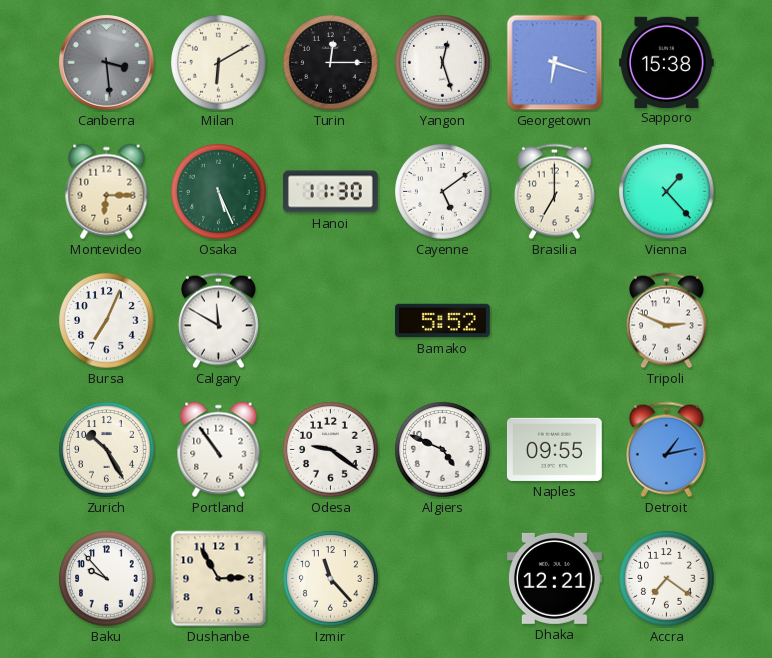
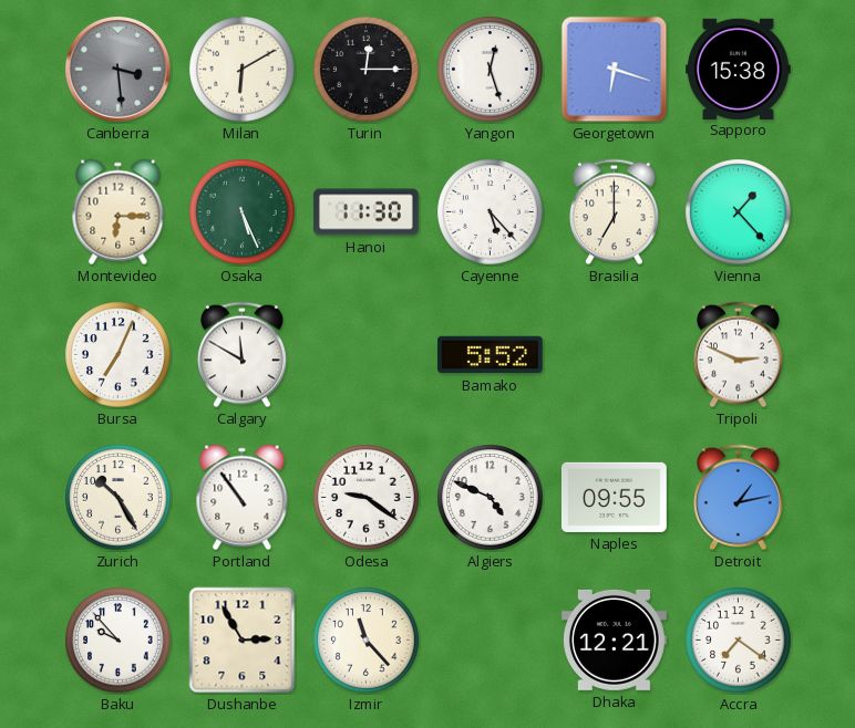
Cayenne: 5:09 -> 5:23 (491, 212)
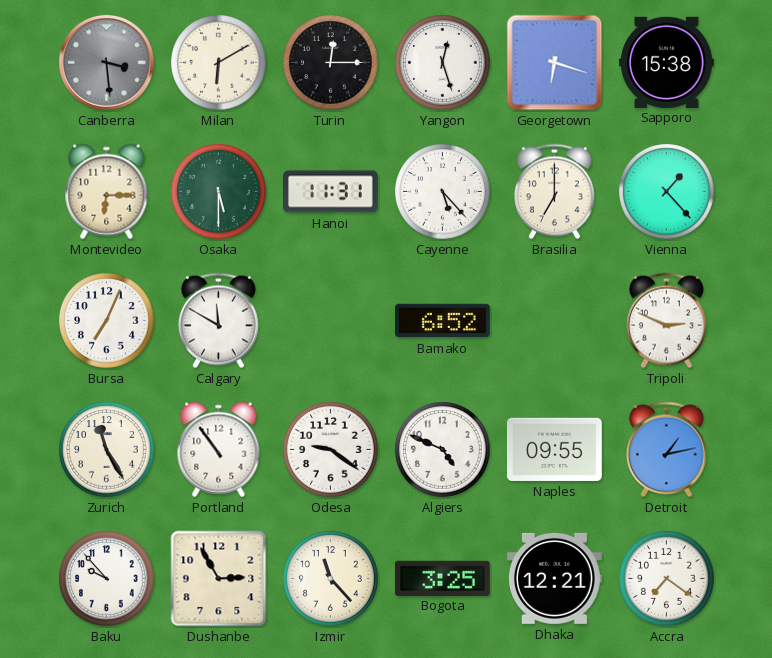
Osaka: 5:26 -> 5:30 (219, 192)
Hanoi: 11:30 -> 11:31 (331, 192)
Bamako: 5:52 -> 6:52 (443, 321)
Zurich: 10:25 -> 11:25 (107, 450)
Bogota: none -> 3:25 (442, 578)
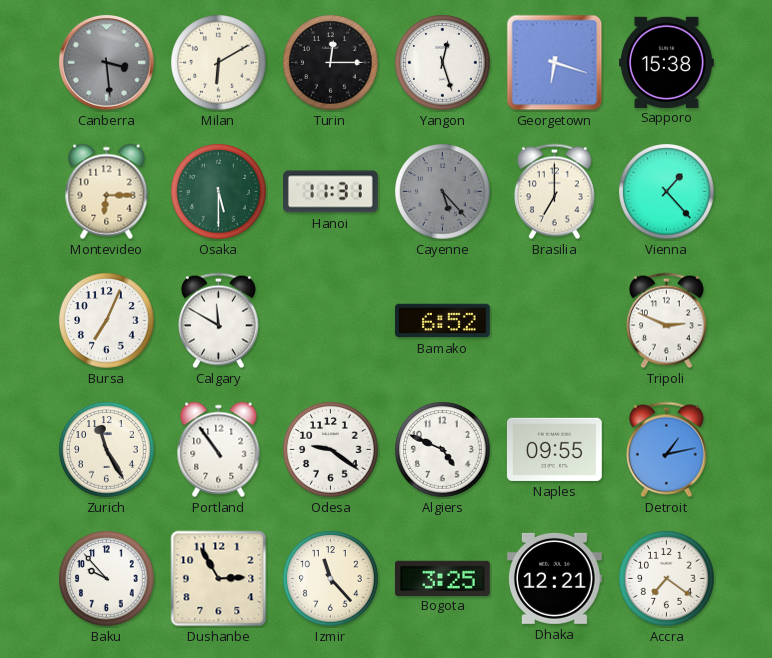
Cayenne dial: white -> grey (443, 192)
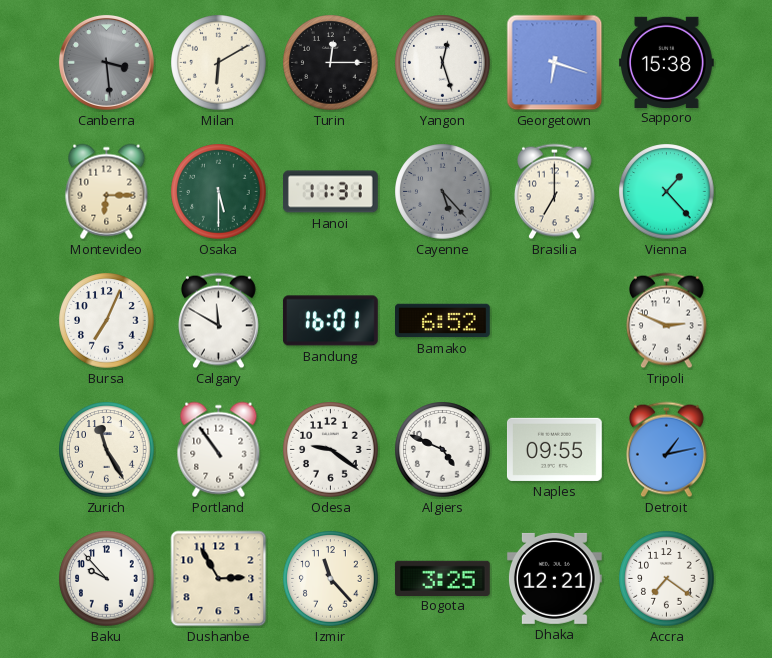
Bandung: none -> 16:01 (331, 321)
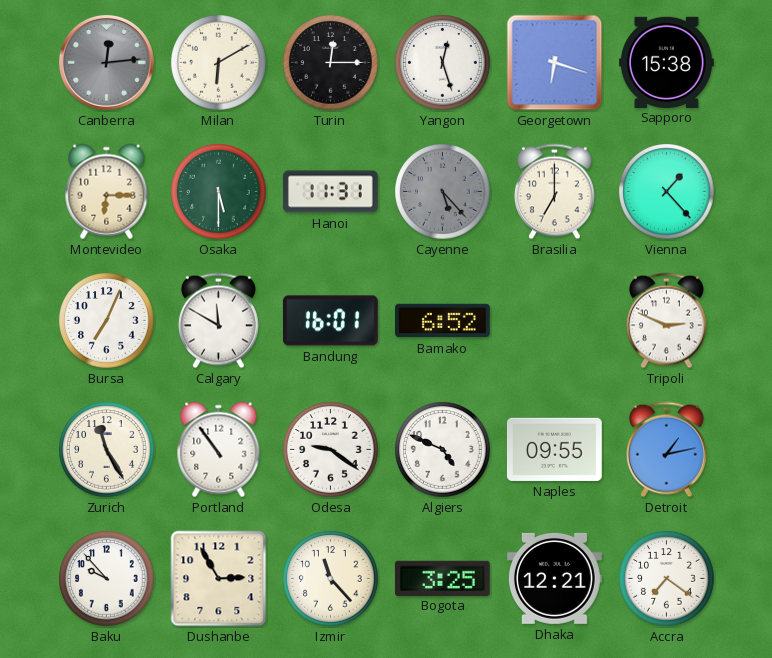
Canberra: 3:29 -> 12:14 (106, 62)
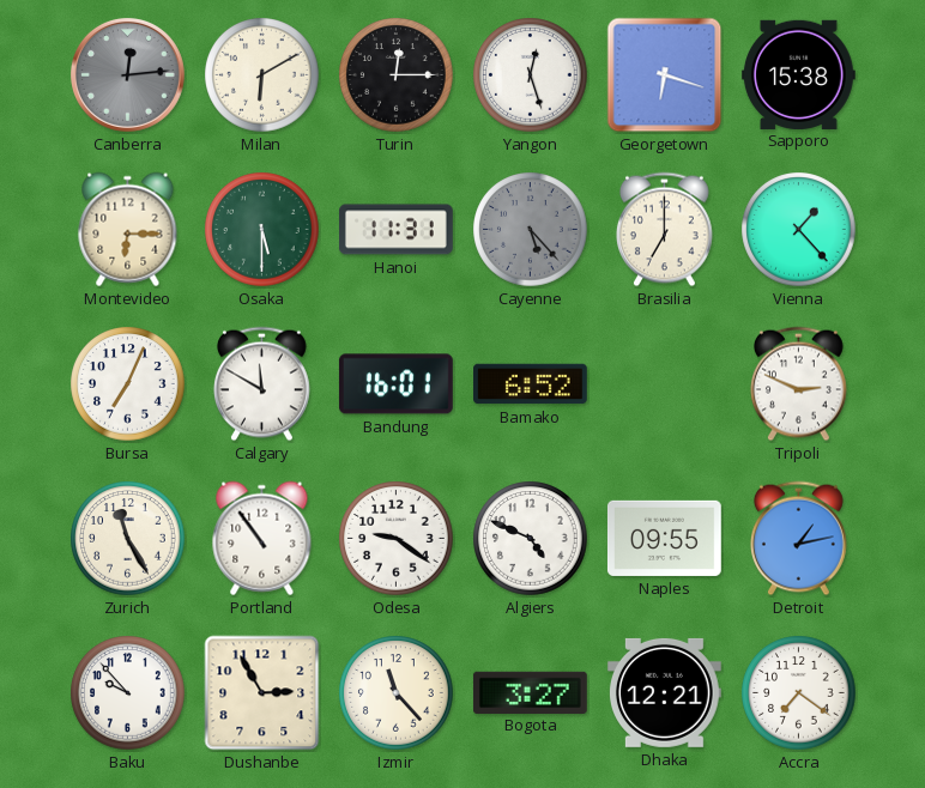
Bogota: 3:25 -> 3:27 (530, 692)
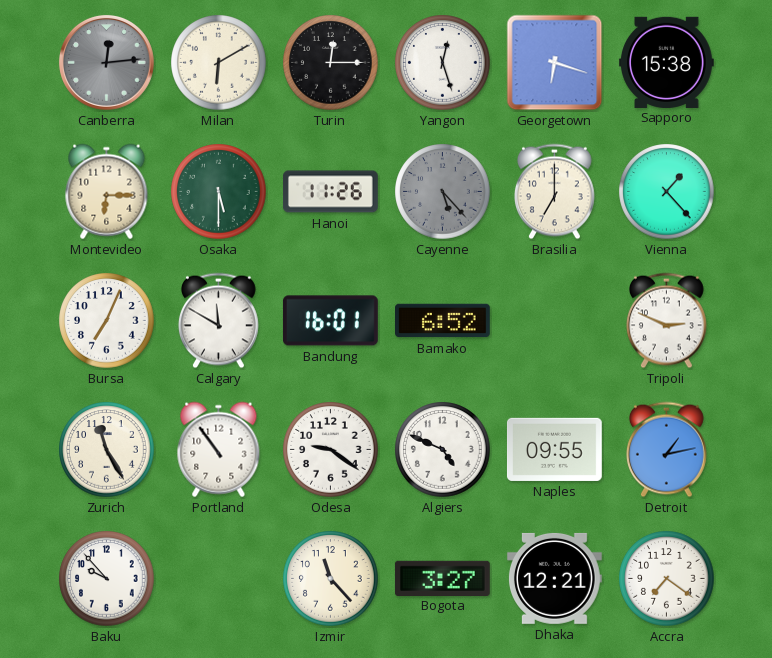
Hanoi: 11:31 -> 11:26 (331, 192)
Dushanbe: 2:55 -> none (262, 693)
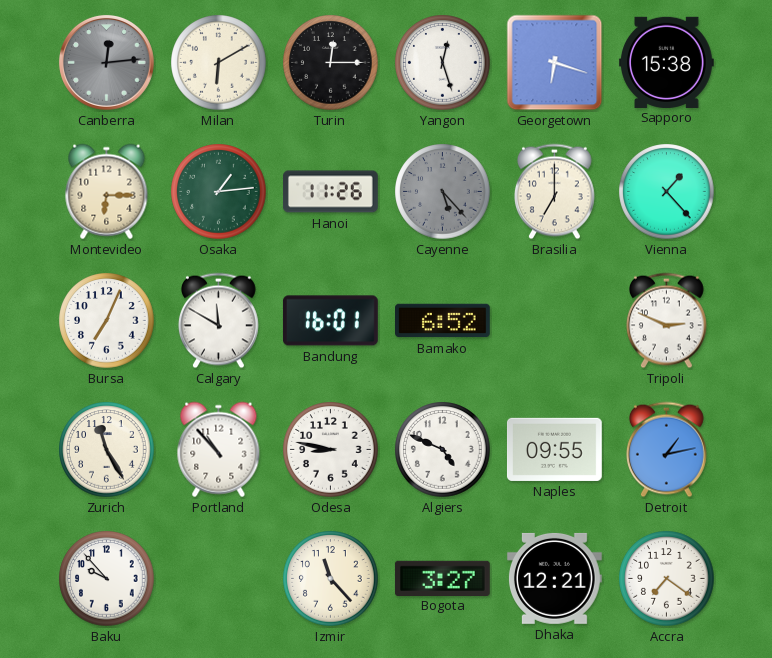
Osaka: 5:30 -> 1:14 (219, 192)
Portland: 10:54 -> 10:53 (219, 450)
Odesa: 9:21 -> 8:47 (331, 450)
